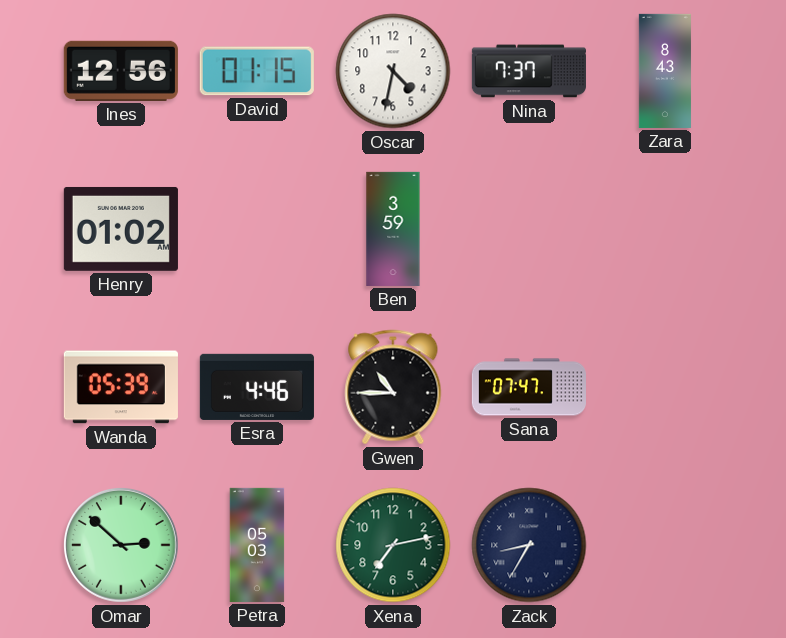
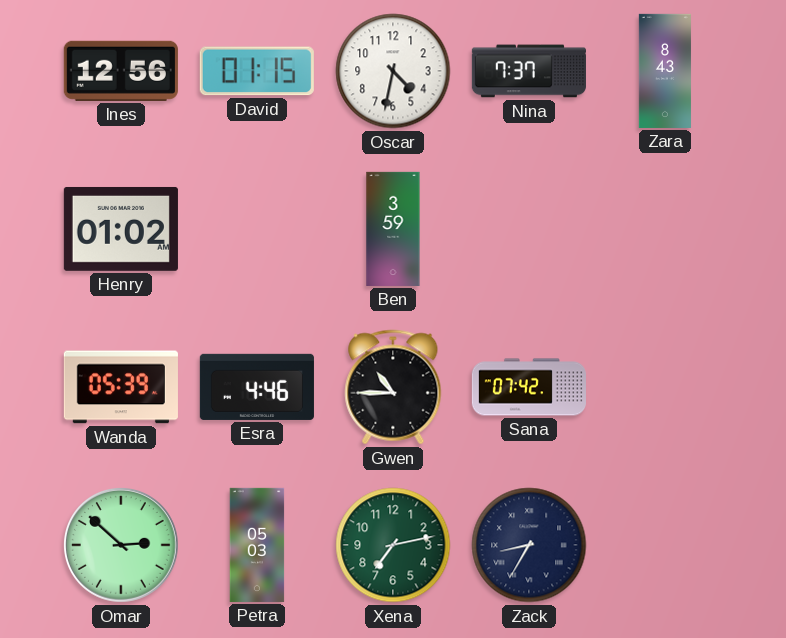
Sana: 07:47 -> 07:42 (529, 387)
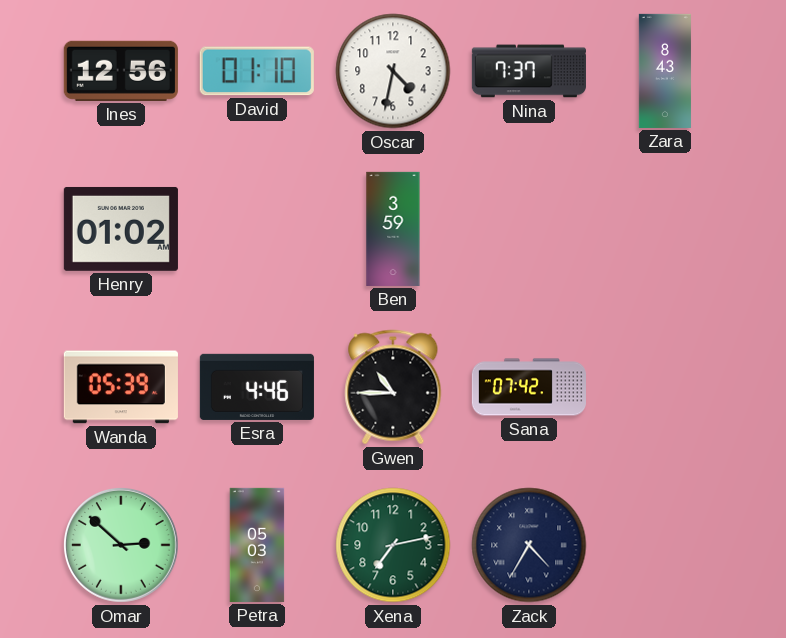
David: 01:15 -> 01:10 (257, 71)
Zack: 8:35 -> 4:35 (529, 545)
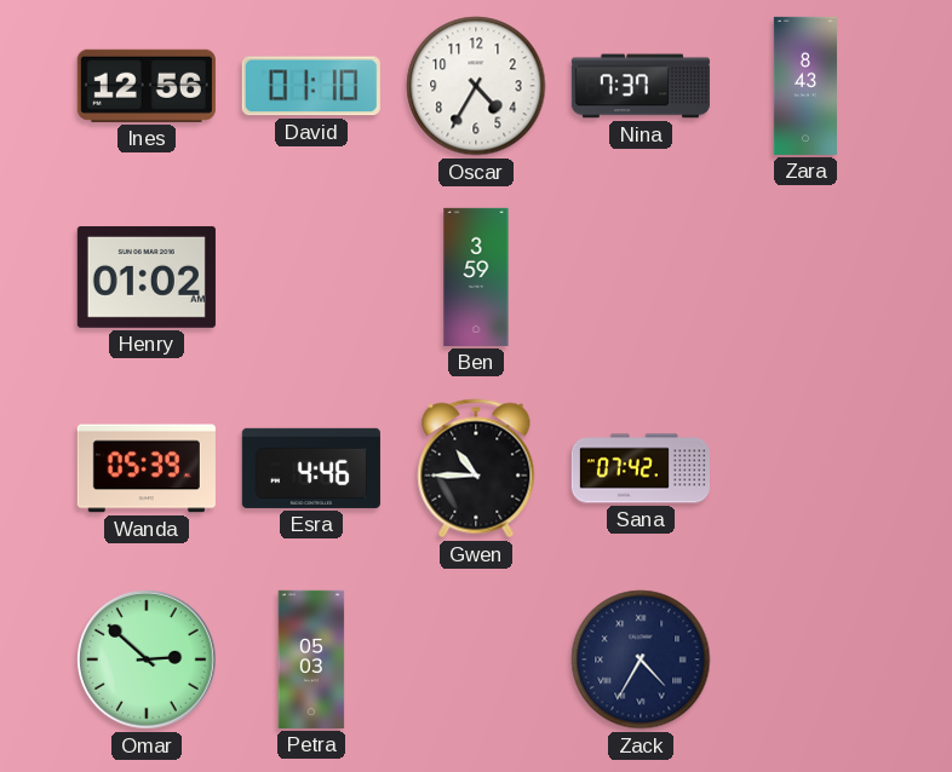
Oscar: 4:32 -> 4:35 (476, 86)
Xena: 7:13 -> none (393, 545)
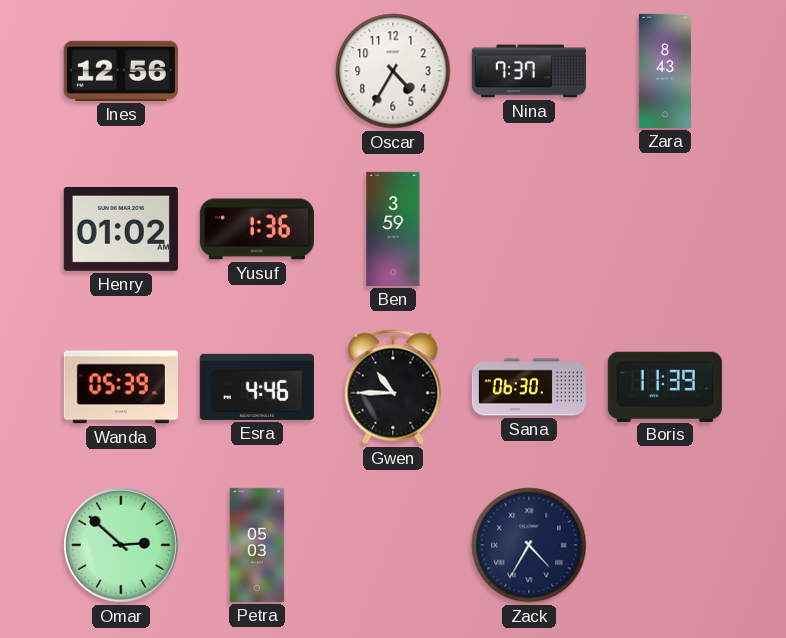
David: 01:10 -> none (311, 86)
Yusuf: none -> 1:36 (257, 229)
Sana: 07:42 -> 06:30 (529, 387)
Boris: none -> 11:39 (665, 386)
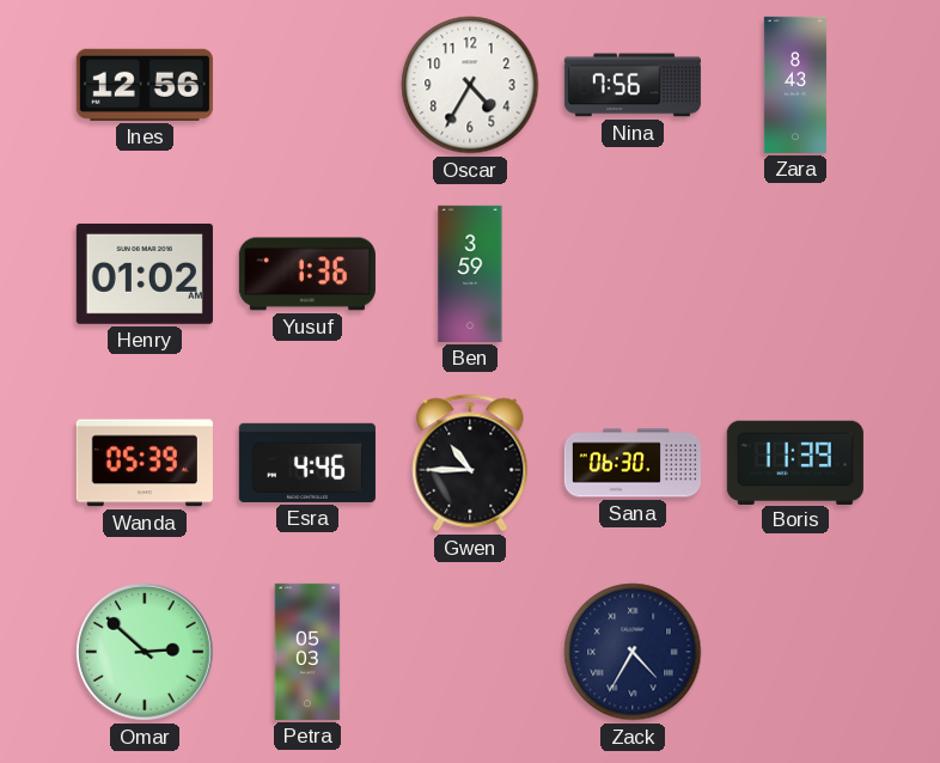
Nina: 7:37 -> 7:56 (633, 85)
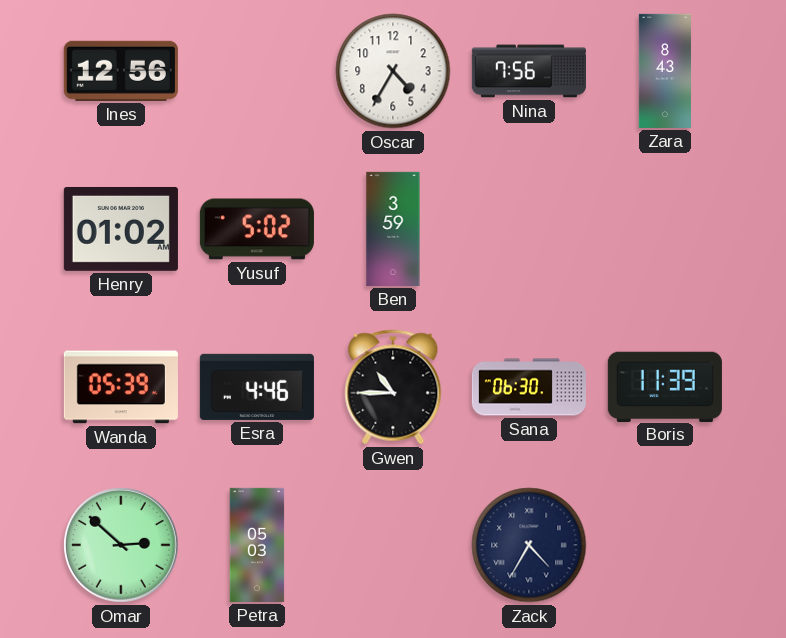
Yusuf: 1:36 -> 5:02 (257, 229)
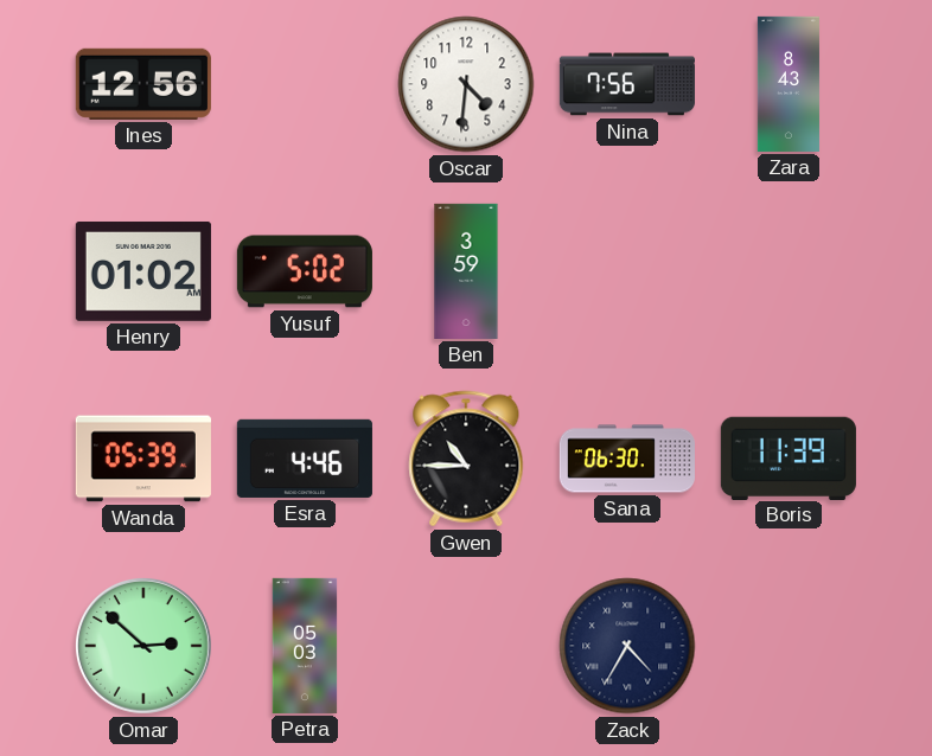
Oscar: 4:35 -> 4:31 (466, 84)
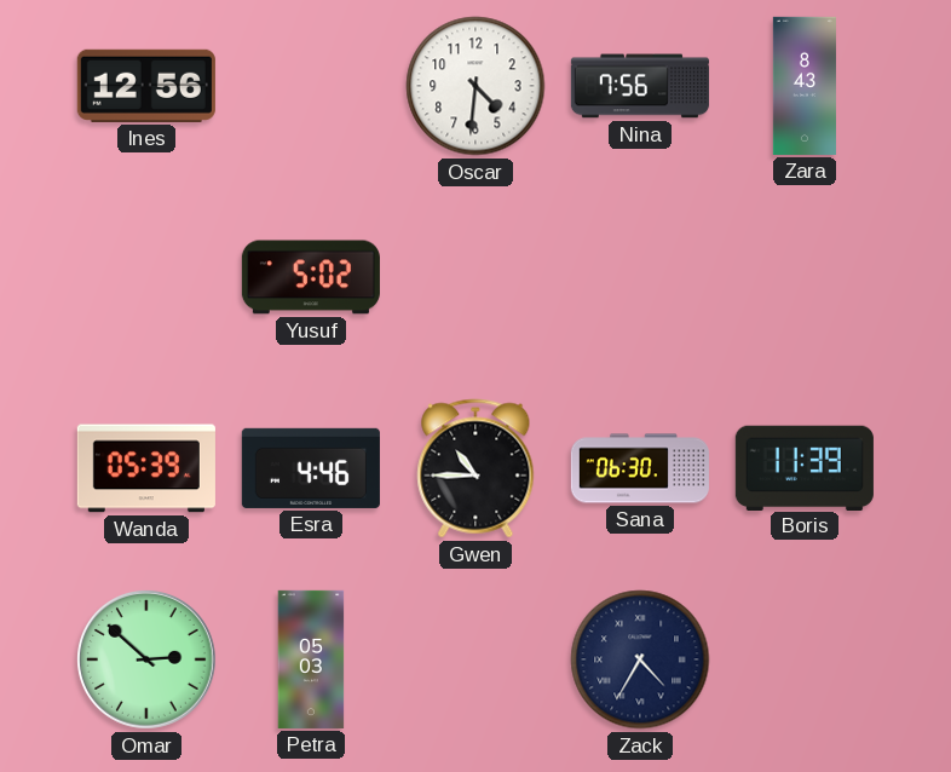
Henry: 01:02 -> none (143, 271)
Ben: 3:59 -> none (466, 271)
